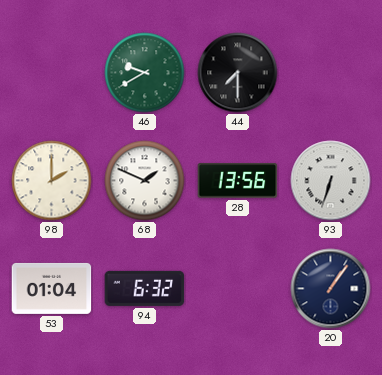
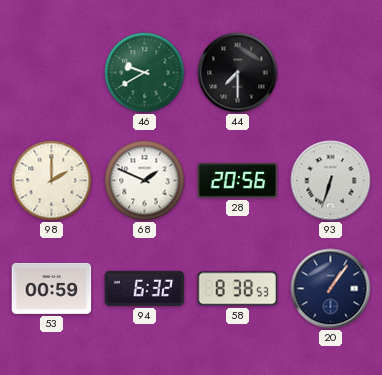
28: 13:56 -> 20:56 (238, 181)
53: 01:04 -> 00:59 (52, 288)
58: none -> 8:38 (238, 289)
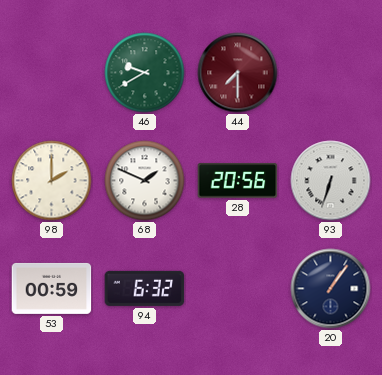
44 dial: black -> burgundy (238, 73)
58: 8:38 -> none (238, 289)
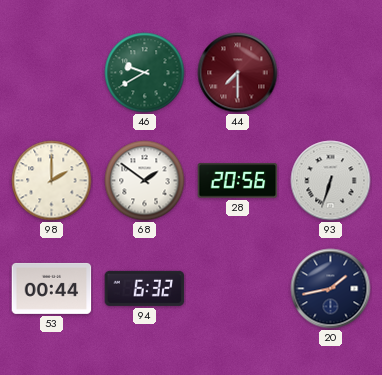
68: 1:49 -> 1:51 (145, 181)
53: 00:59 -> 00:44 (52, 288)
20: 1:06 -> 1:43 (331, 289)
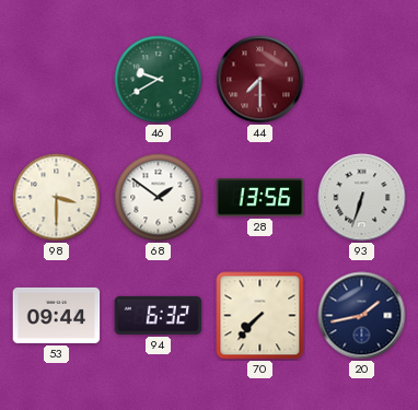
98: 2:00 -> 3:30 (57, 198)
28: 20:56 -> 13:56 (260, 198)
53: 00:44 -> 09:44 (57, 315)
70: none -> 7:37 (260, 316)
